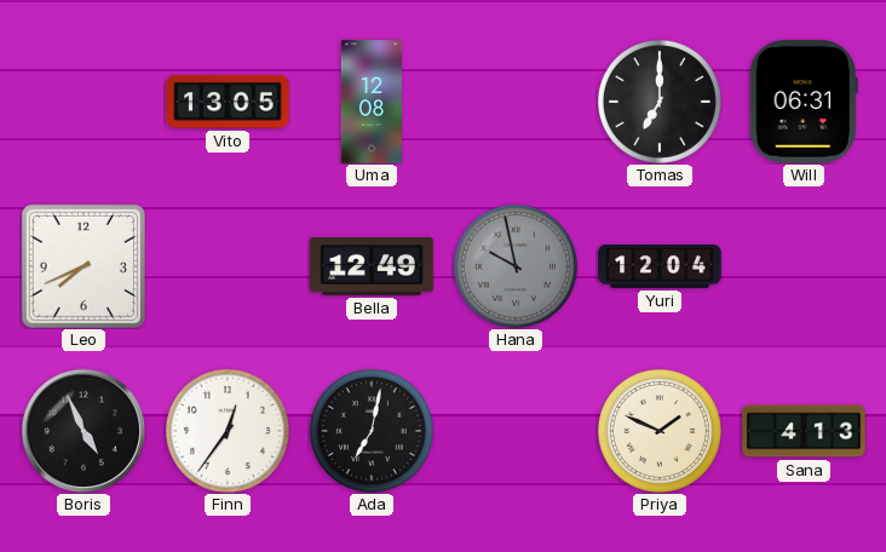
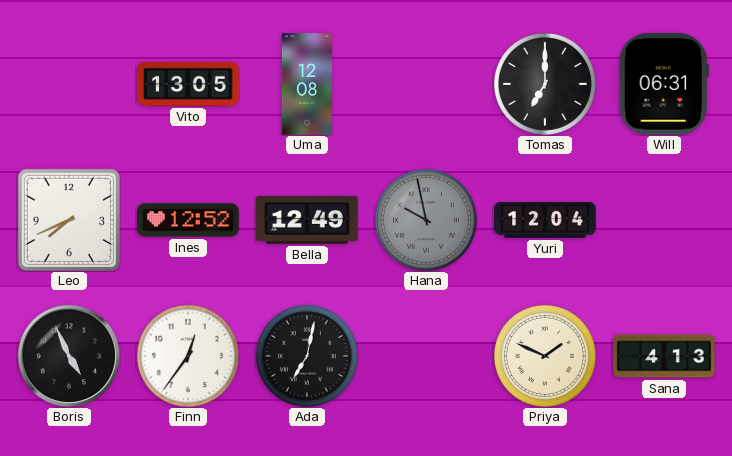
Ines: none -> 12:52 (188, 220)
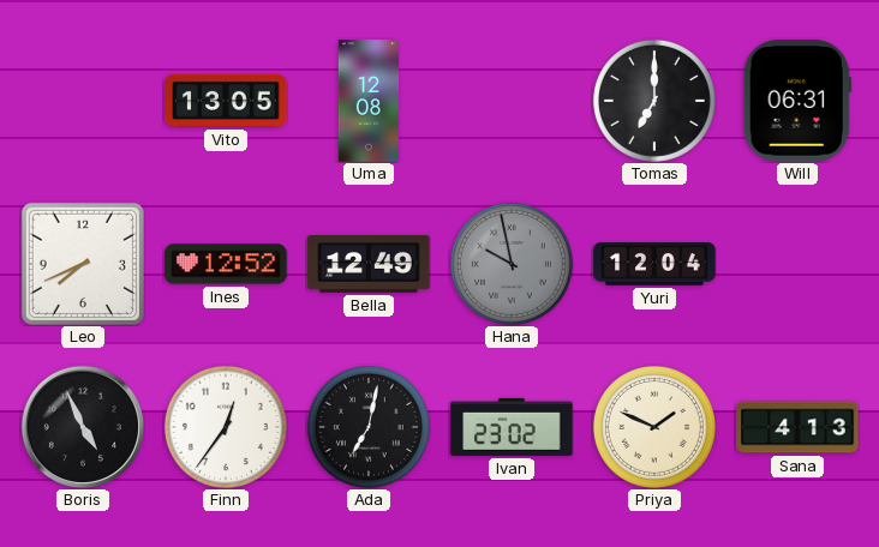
Ivan: none -> 23:02 (512, 427)
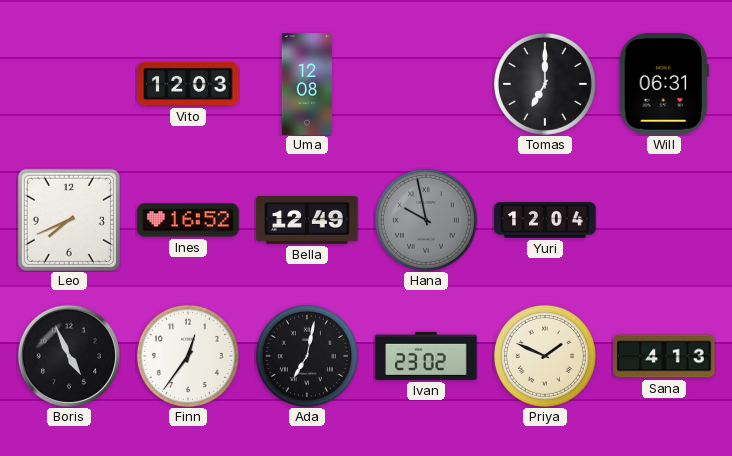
Vito: 13:05 -> 12:03 (188, 84)
Ines: 12:52 -> 16:52 (188, 220)
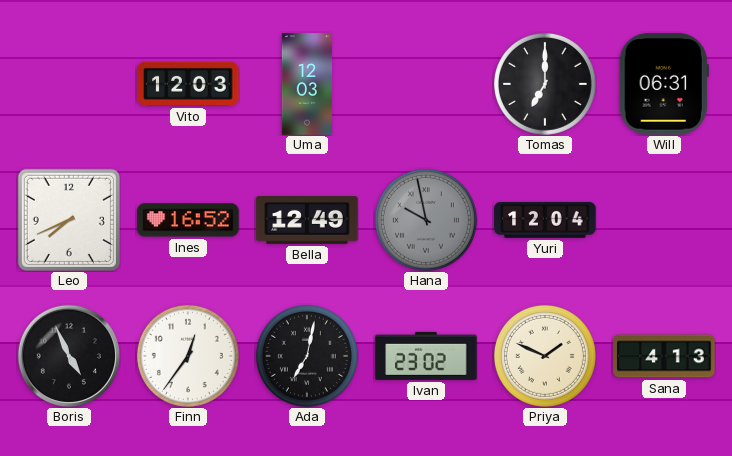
Uma: 12:08 -> 12:03 (306, 84)
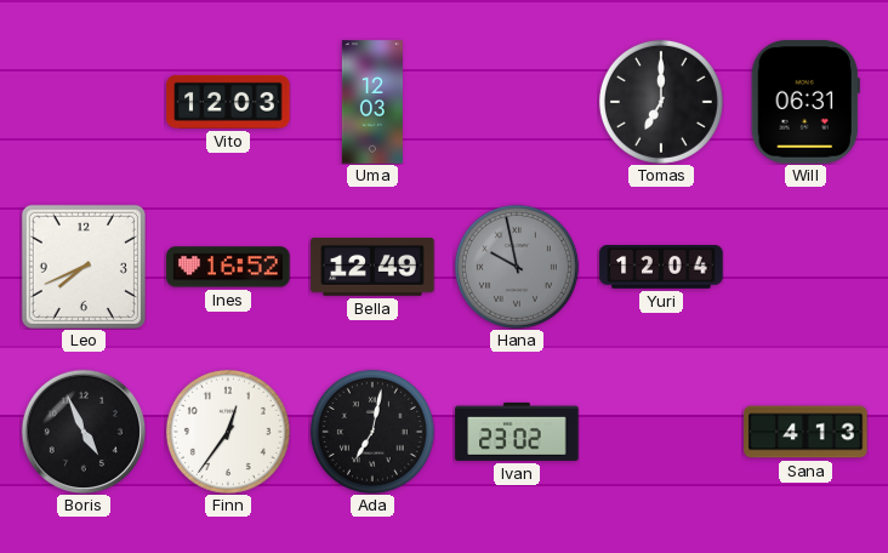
Priya: 1:49 -> none (545, 356)
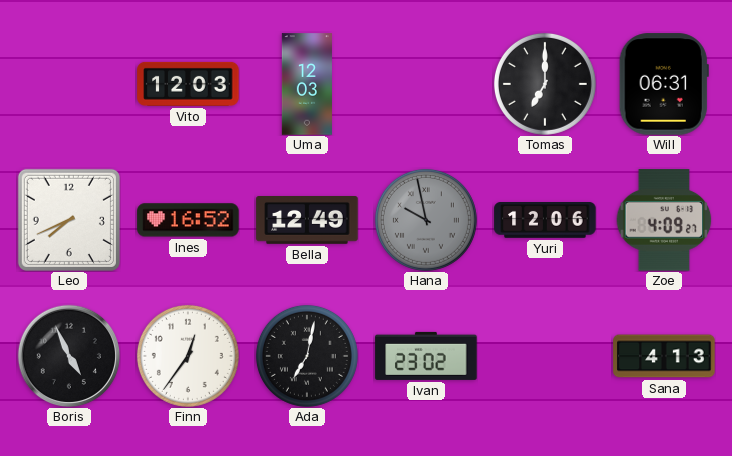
Yuri: 12:04 -> 12:06 (545, 221)
Zoe: none -> 4:09 (664, 220)
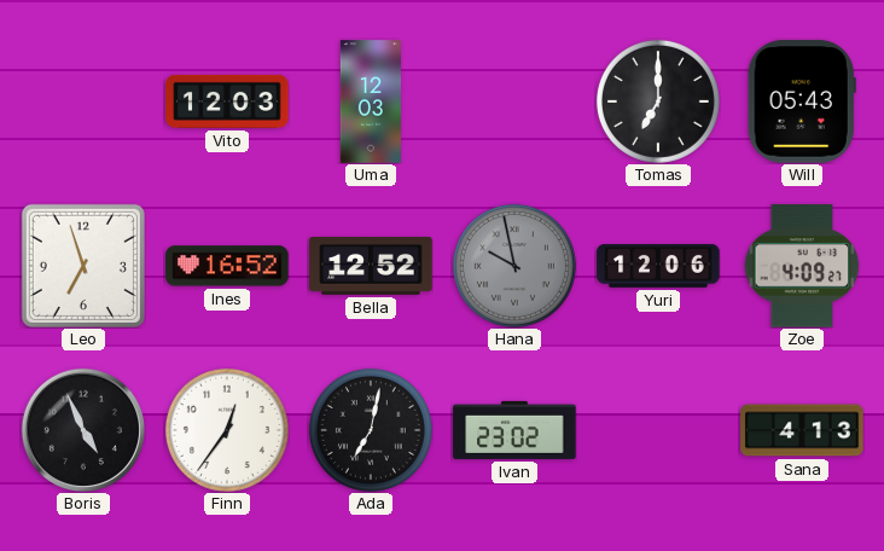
Will: 06:31 -> 05:43 (802, 101)
Leo: 7:41 -> 6:57 (83, 266)
Bella: 12:49 -> 12:52 (371, 267)
